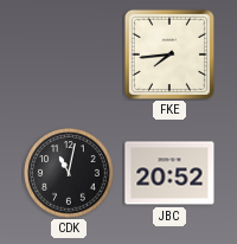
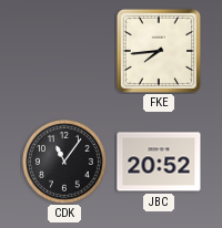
CDK: 11:02 -> 11:06 (65, 163)
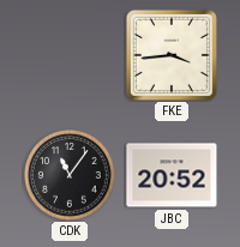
FKE: 7:44 -> 3:44 (172, 55)
